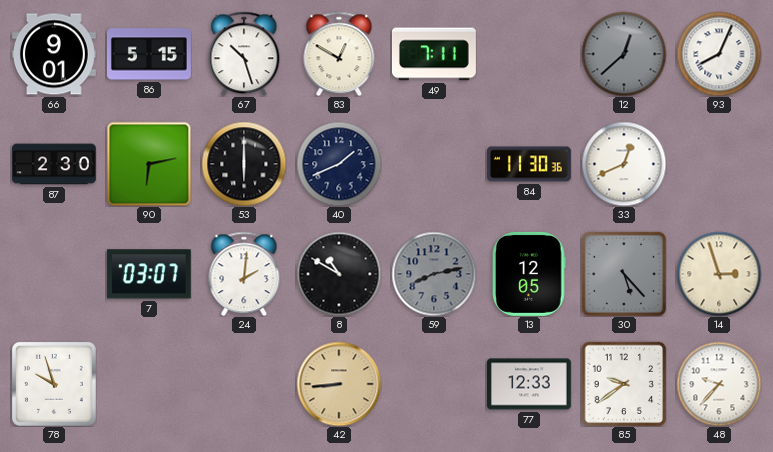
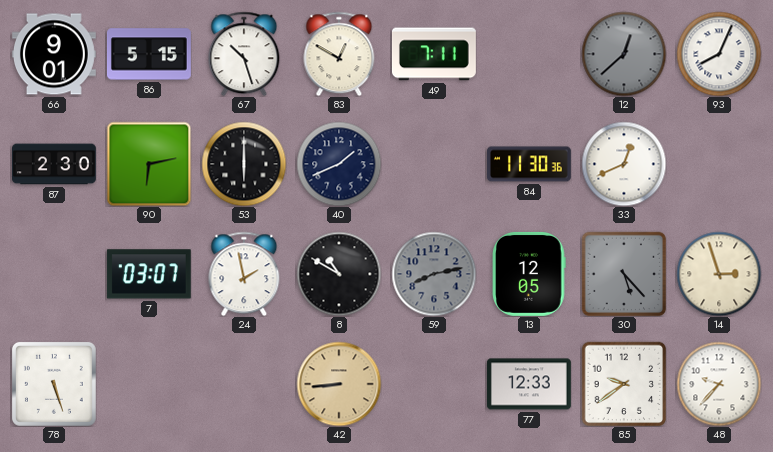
24: 2:01 -> 1:58 (244, 274)
78: 9:57 -> 5:27 (54, 384)
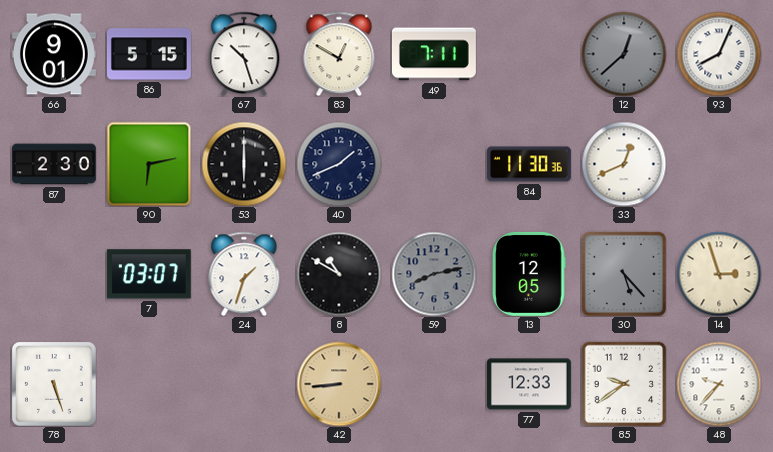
24: 1:58 -> 1:33 (244, 274)
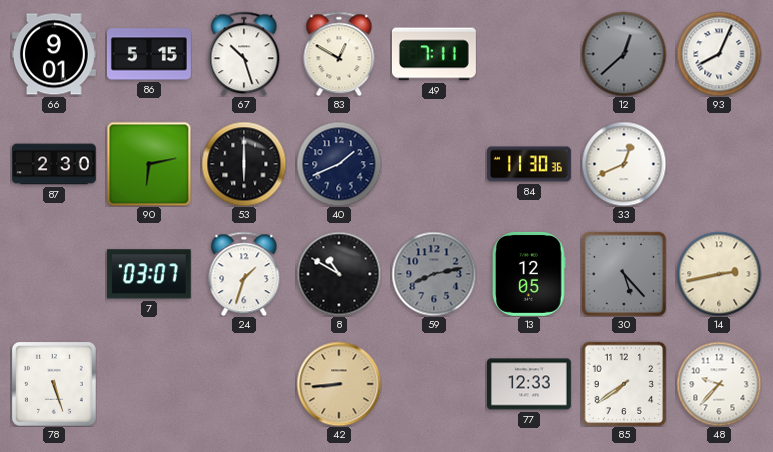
14: 2:57 -> 2:43 (719, 274)
85: 9:39 -> 7:39 (624, 384)
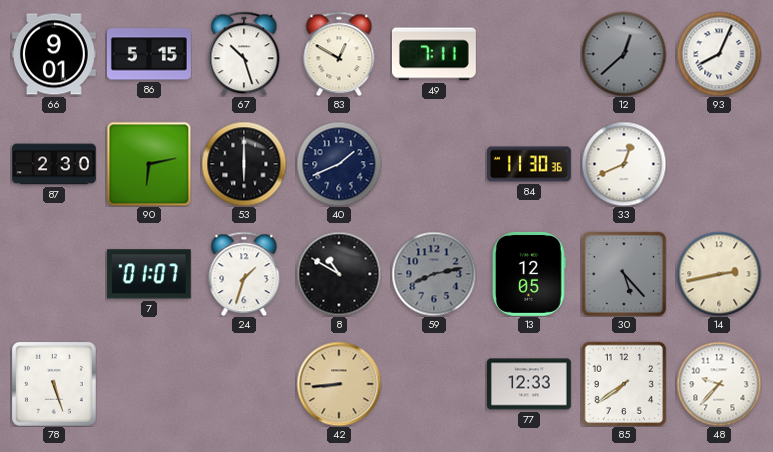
7: 03:07 -> 01:07 (149, 274)
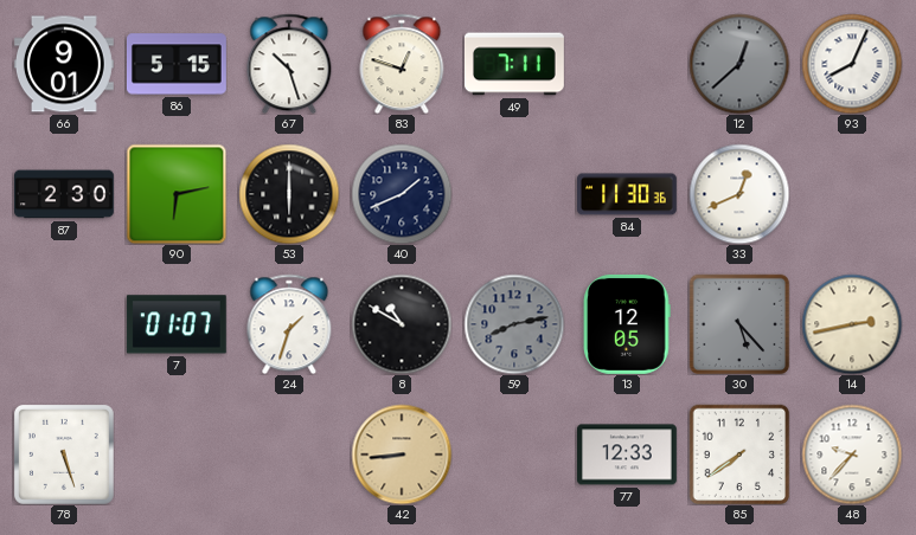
83: 12:50 -> 12:48 (402, 64)
